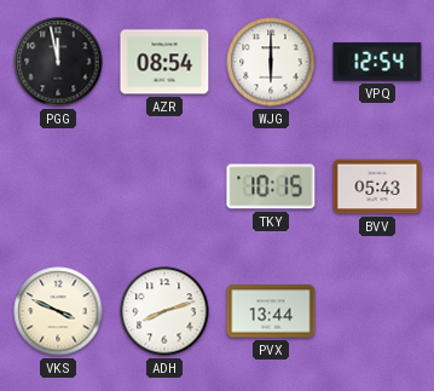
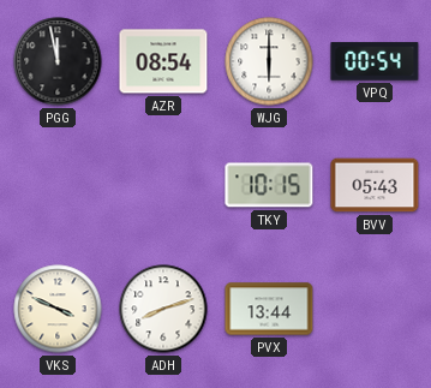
VPQ: 12:54 -> 00:54 (375, 61)
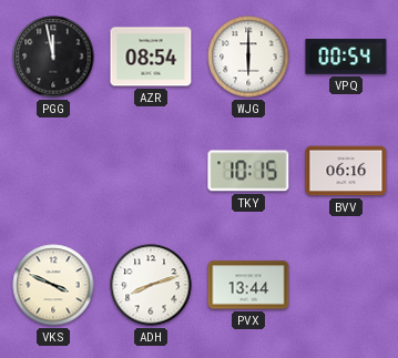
BVV: 05:43 -> 06:16 (346, 171)
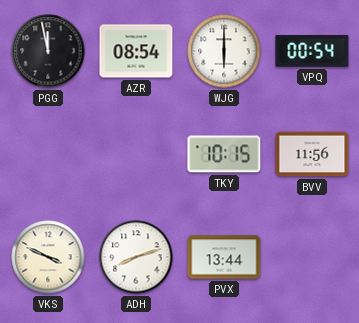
BVV: 06:16 -> 11:56 (312, 154)
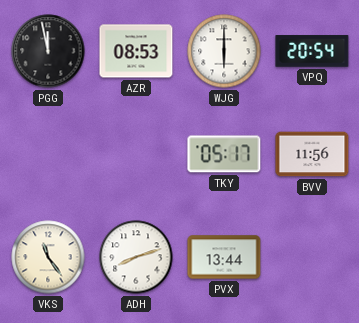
AZR: 08:54 -> 08:53 (136, 51)
VPQ: 00:54 -> 20:54 (312, 51)
TKY: 10:15 -> 05:17 (224, 154)
VKS: 3:49 -> 11:24 (48, 257)
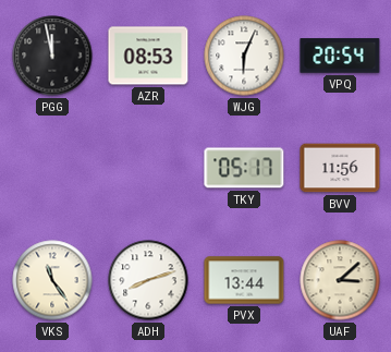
WJG: 6:00 -> 6:04 (244, 56)
UAF: none -> 3:08 (340, 280)
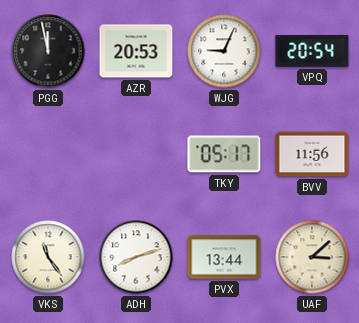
AZR: 08:53 -> 20:53 (136, 51)
WJG: 6:04 -> 9:04 (224, 51)
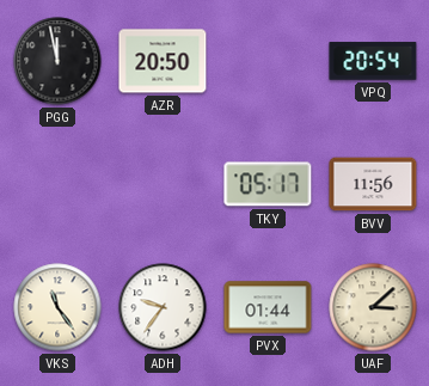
AZR: 20:53 -> 20:50 (163, 61)
WJG: 9:04 -> none (224, 51)
ADH: 8:12 -> 9:36 (163, 307)
PVX: 13:44 -> 01:44 (268, 307)
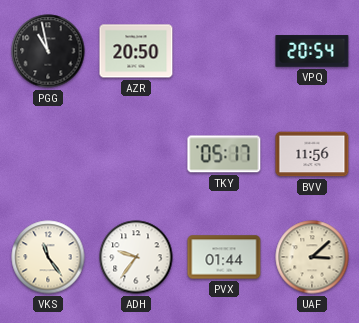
PGG: 11:58 -> 10:58 (48, 51)
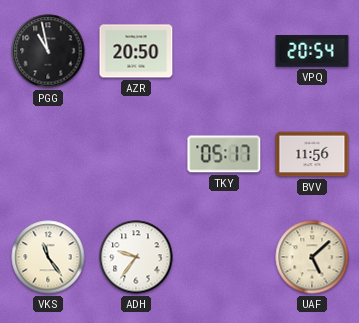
PVX: 01:44 -> none (224, 257)
UAF: 3:08 -> 5:08 (312, 257)
